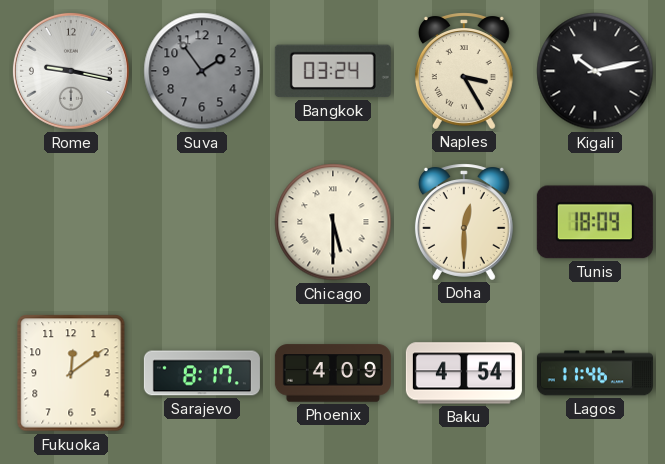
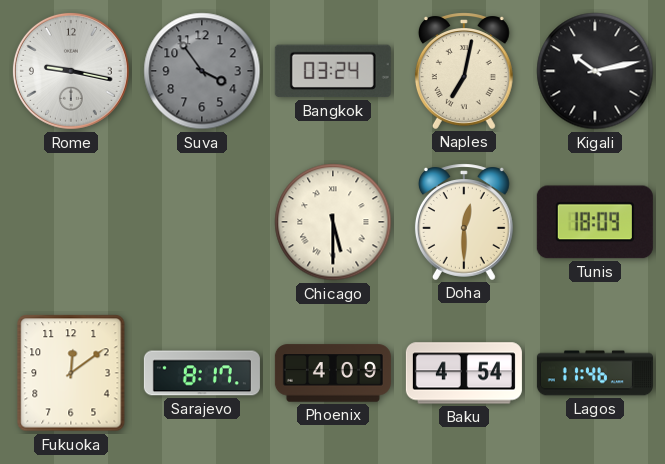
Suva: 1:54 -> 3:54 (202, 71)
Naples: 3:25 -> 7:02 (464, 71)
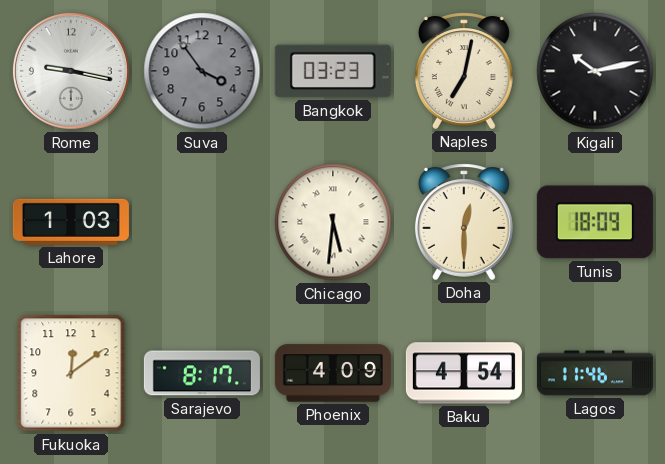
Bangkok: 03:24 -> 03:23 (333, 71)
Lahore: none -> 1:03 (71, 222)
Chicago: 5:30 -> 5:31 (333, 222)
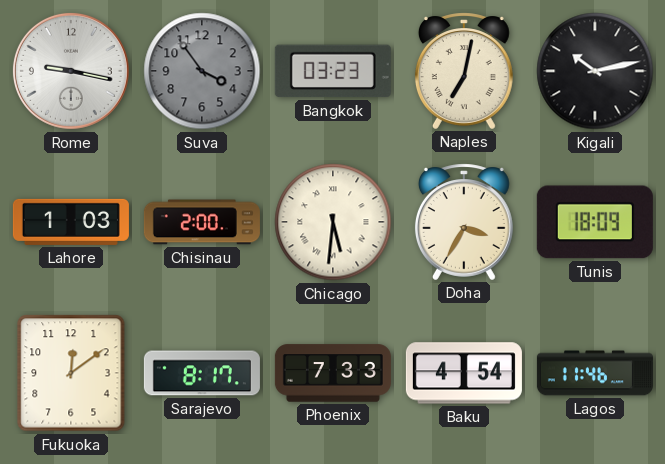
Chisinau: none -> 2:00 (202, 222)
Doha: 12:30 -> 3:35 (464, 222)
Phoenix: 4:09 -> 7:33 (333, 373)
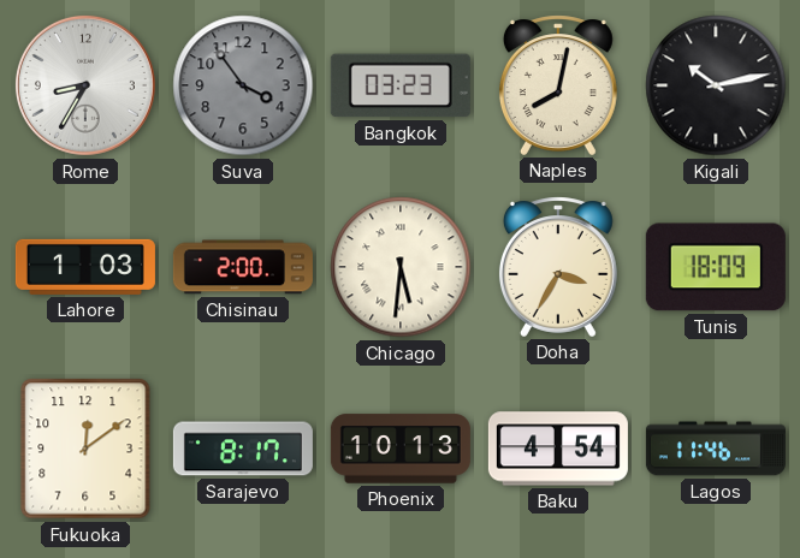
Rome: 9:17 -> 8:35 (85, 85)
Naples: 7:02 -> 8:02 (558, 85)
Phoenix: 7:33 -> 10:13 (401, 449)
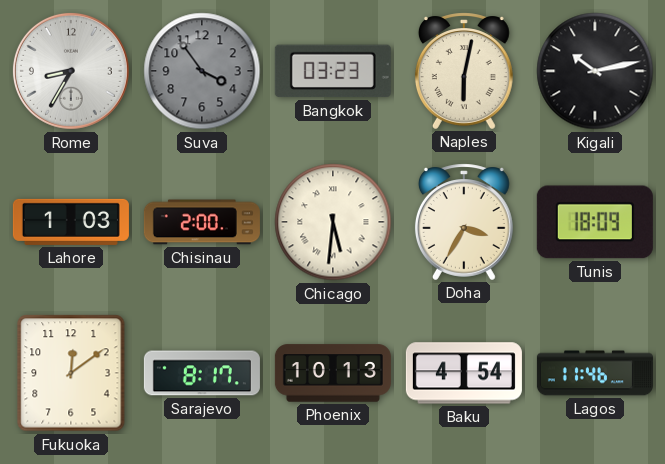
Naples: 8:02 -> 6:02 (464, 71)
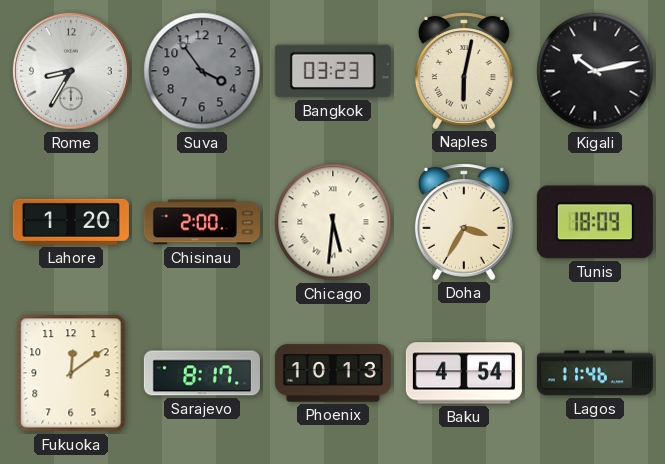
Lahore: 1:03 -> 1:20 (71, 222)
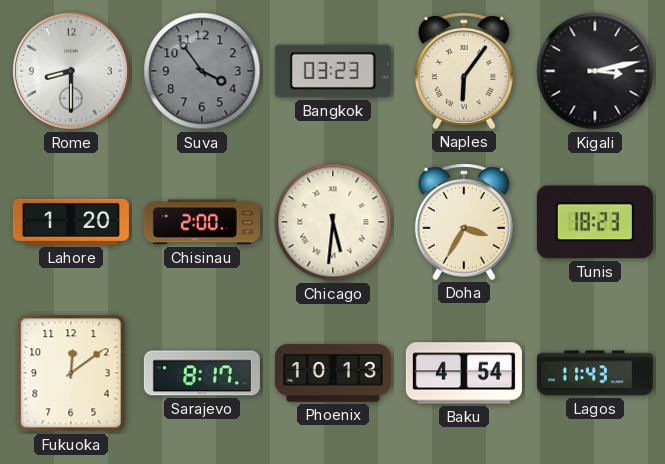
Rome: 8:35 -> 8:30 (71, 71)
Naples: 6:02 -> 6:06 (464, 71)
Kigali: 10:13 -> 3:13 (595, 71)
Tunis: 18:09 -> 18:23 (595, 222)
Lagos: 11:46 -> 11:43 (595, 373)
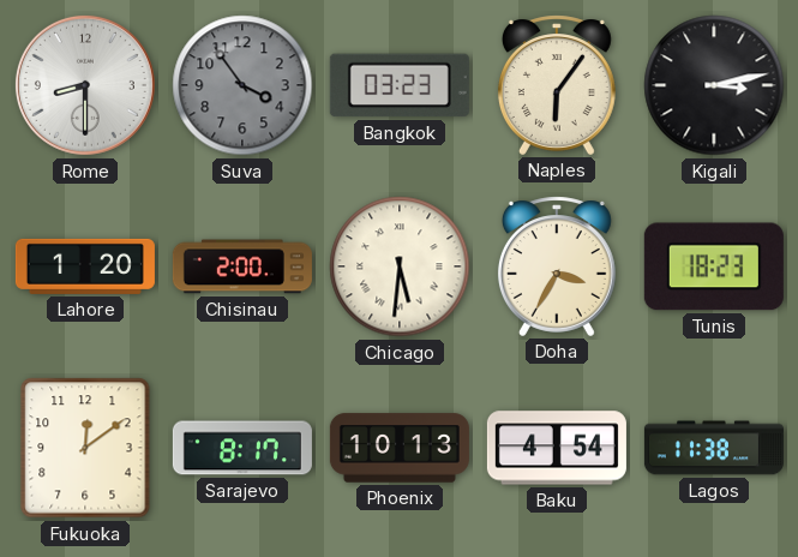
Lagos: 11:43 -> 11:38 (714, 448)
